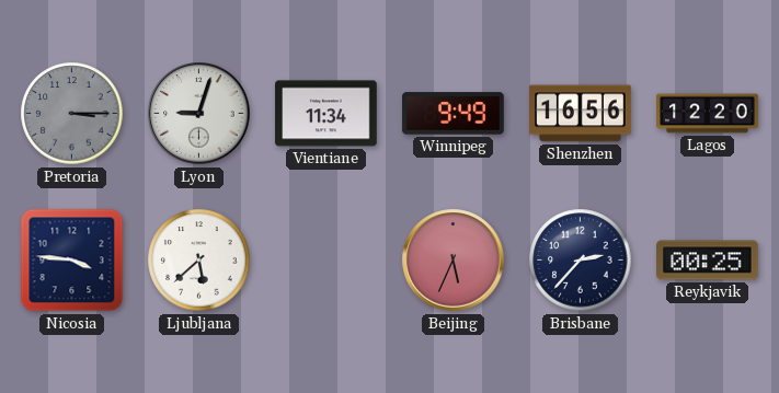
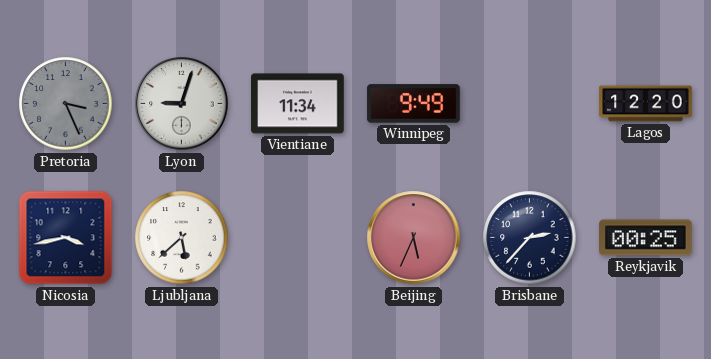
Pretoria: 3:15 -> 3:26 (66, 104)
Shenzhen: 16:56 -> none (581, 114)
Nicosia: 3:46 -> 3:43 (66, 238)
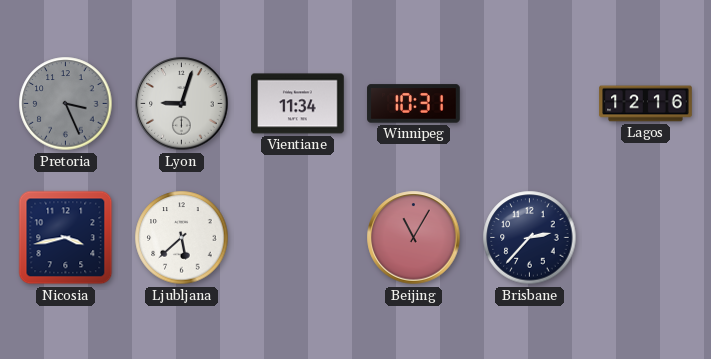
Winnipeg: 9:49 -> 10:31 (414, 104)
Lagos: 12:20 -> 12:16 (646, 104)
Beijing: 5:34 -> 11:05 (414, 238)
Reykjavik: 00:25 -> none (646, 238)
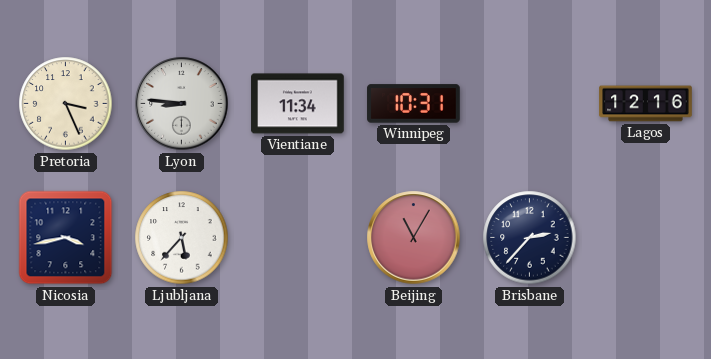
Pretoria dial: grey -> cream (66, 104)
Lyon: 9:03 -> 8:46 (182, 104)
Ljubljana: 5:38 -> 5:37 (182, 238)
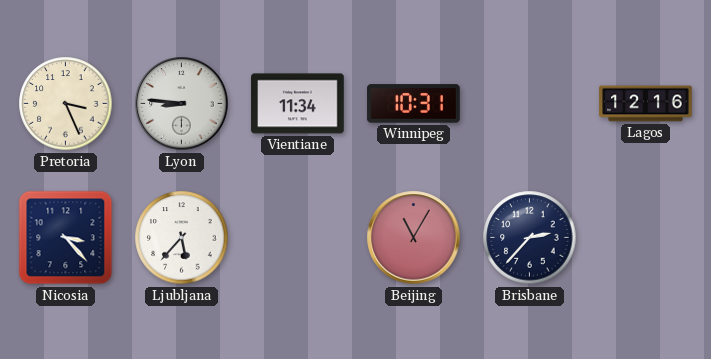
Nicosia: 3:43 -> 3:23 (66, 238)
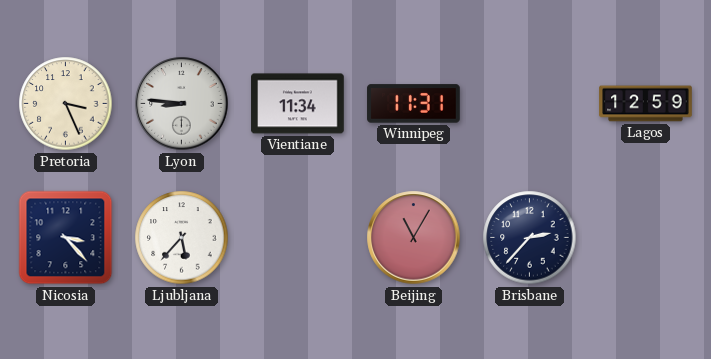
Winnipeg: 10:31 -> 11:31 (414, 104)
Lagos: 12:16 -> 12:59 (646, 104)
